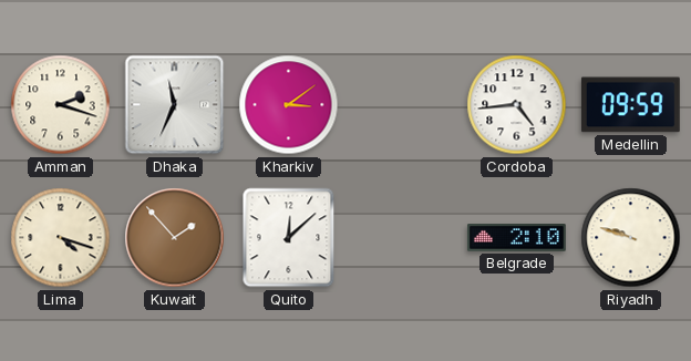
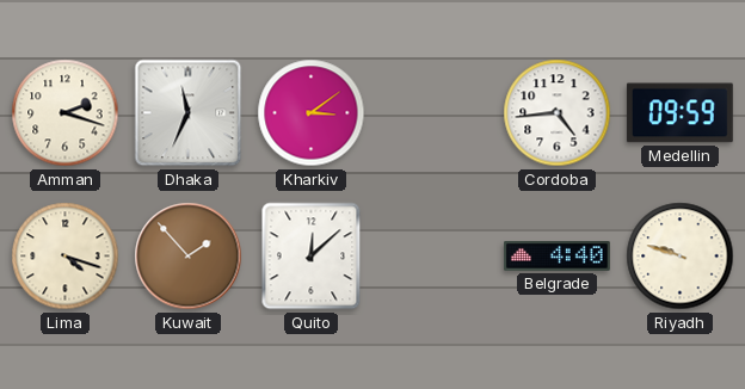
Belgrade: 2:10 -> 4:40 (556, 257)
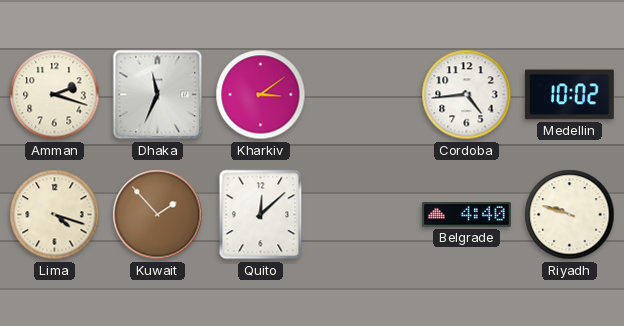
Medellin: 09:59 -> 10:02 (569, 95)
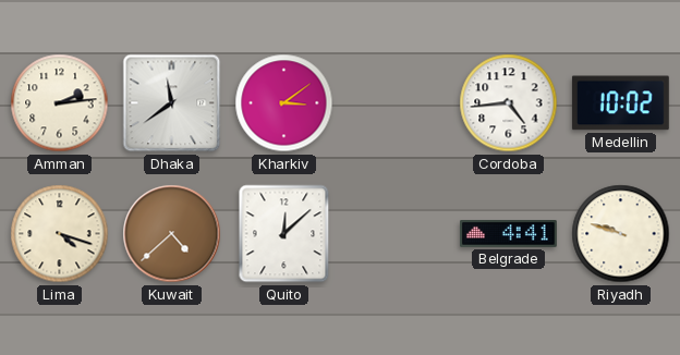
Amman: 2:18 -> 2:14 (60, 103)
Dhaka: 11:34 -> 11:39 (172, 103)
Kuwait: 1:53 -> 4:38 (172, 234)
Belgrade: 4:40 -> 4:41 (508, 234)
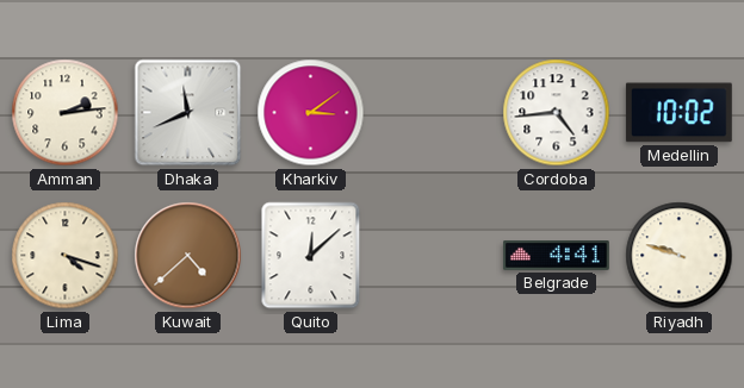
Dhaka: 11:39 -> 11:41 (188, 113)
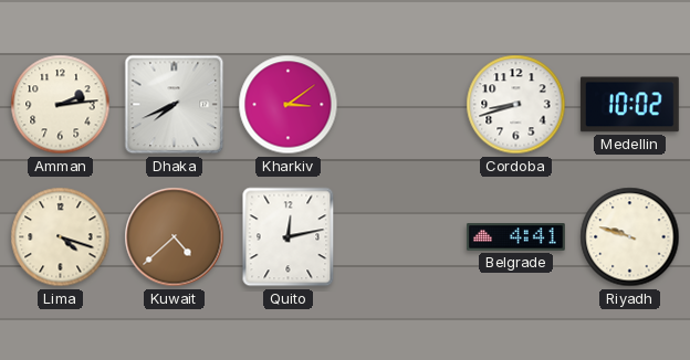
Dhaka: 11:41 -> 7:41 (175, 105)
Cordoba: 4:44 -> 8:42 (516, 105)
Quito: 12:08 -> 12:13 (289, 237)
